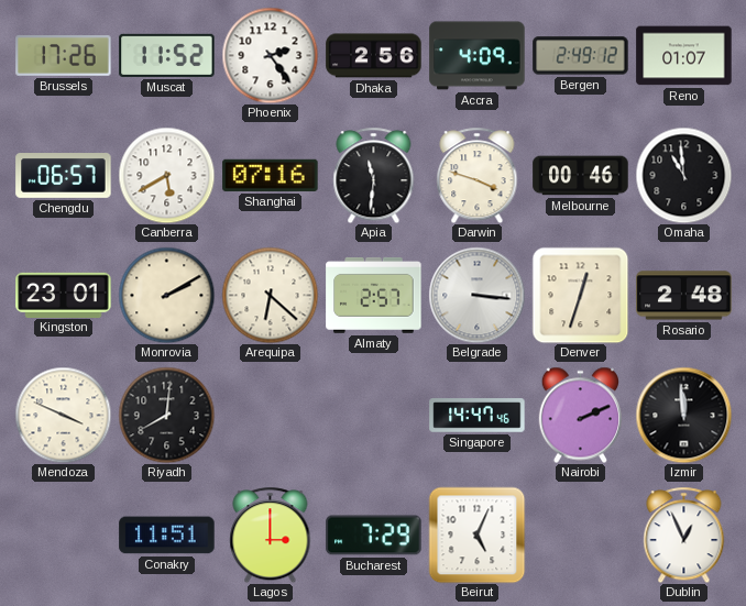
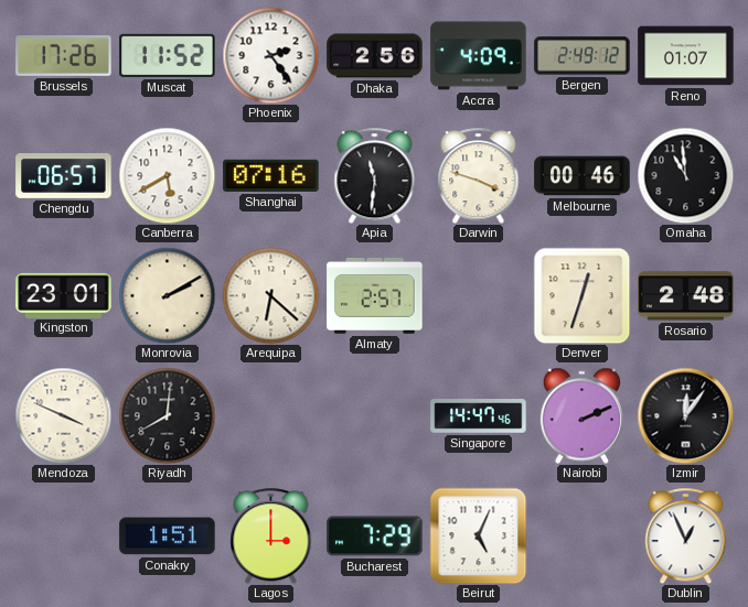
Belgrade: 3:16 -> none (476, 295)
Izmir: 11:59 -> 12:06 (685, 415)
Conakry: 11:51 -> 1:51 (168, 536)
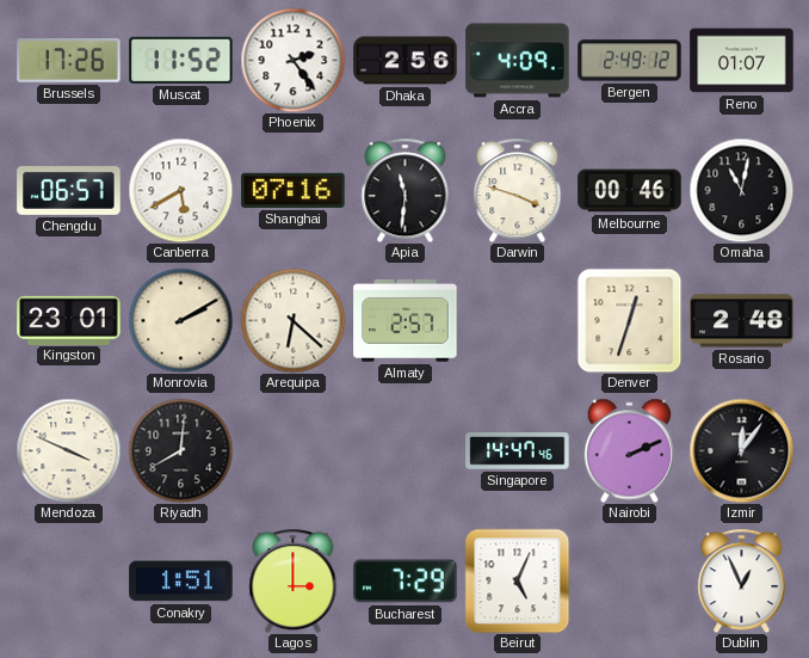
Omaha: 10:59 -> 11:02 (741, 190)
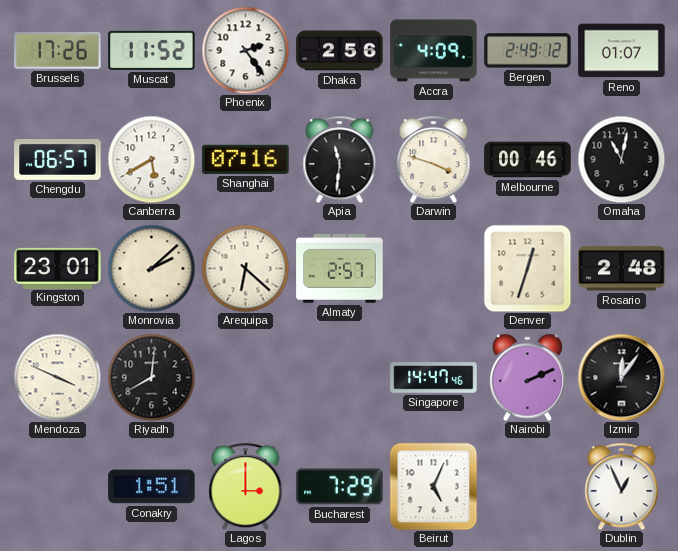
Monrovia: 2:10 -> 2:08 (151, 268)
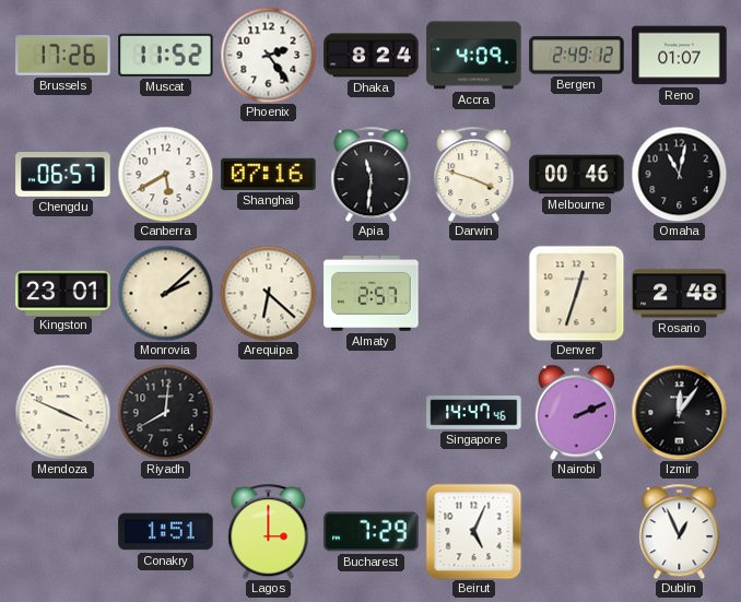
Dhaka: 2:56 -> 8:24 (372, 56)
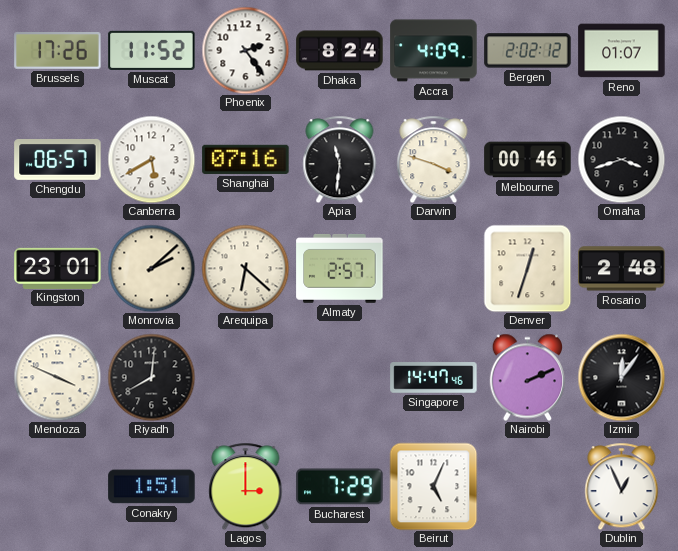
Bergen: 2:49 -> 2:02 (528, 51)
Omaha: 11:02 -> 3:42 (621, 159)
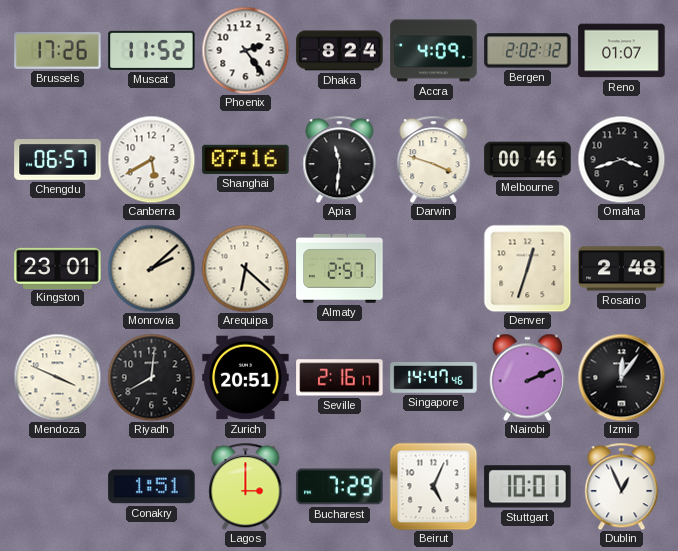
Zurich: none -> 20:51 (246, 378)
Seville: none -> 2:16 (340, 378)
Stuttgart: none -> 10:01 (528, 487)
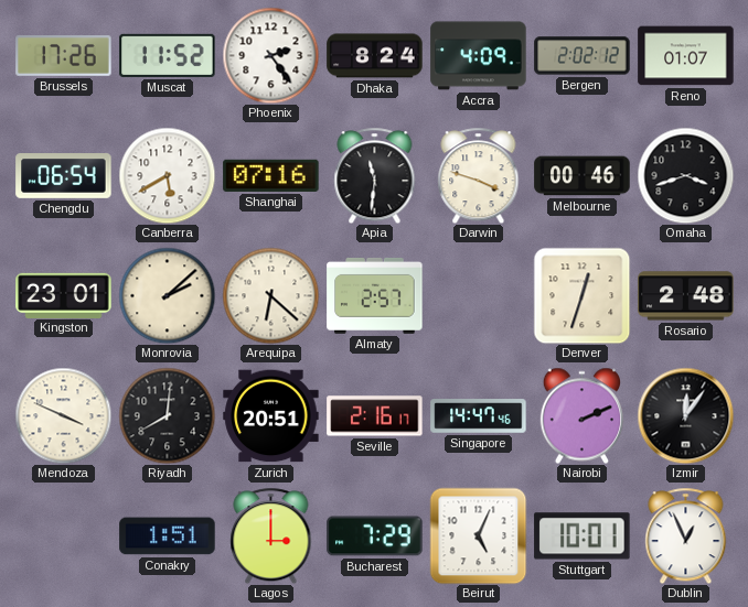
Chengdu: 06:57 -> 06:54 (64, 176)
